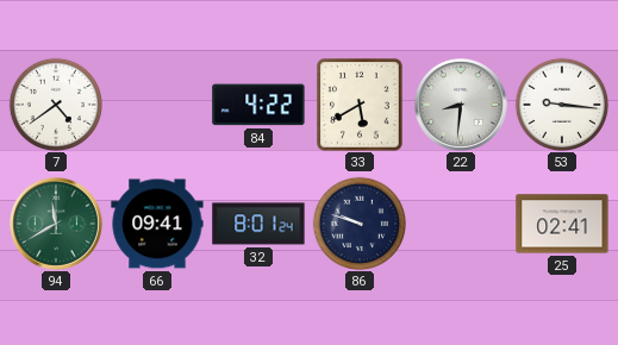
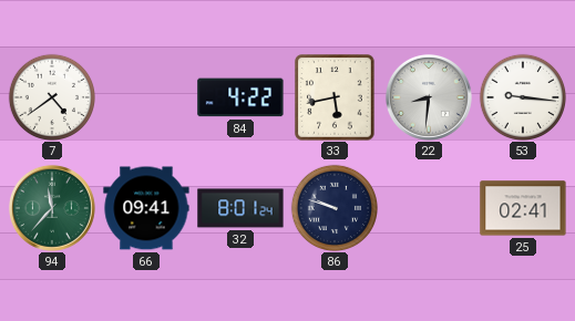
33: 5:40 -> 5:43 (335, 97)
94: 11:40 -> 11:37 (52, 208)
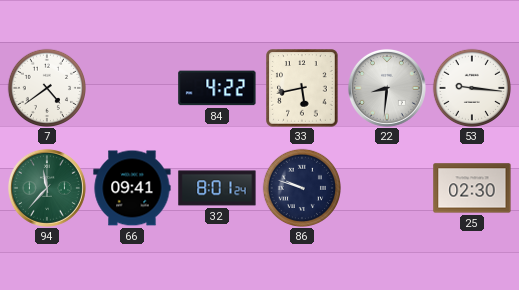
25: 02:41 -> 02:30 (472, 188)
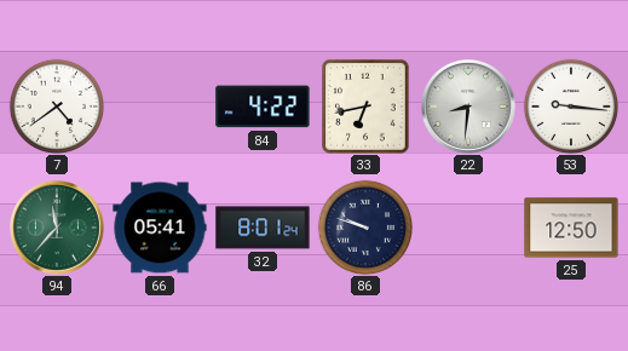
33: 5:43 -> 6:43 (365, 107)
66: 09:41 -> 05:41 (160, 228)
25: 02:30 -> 12:50 (571, 228)
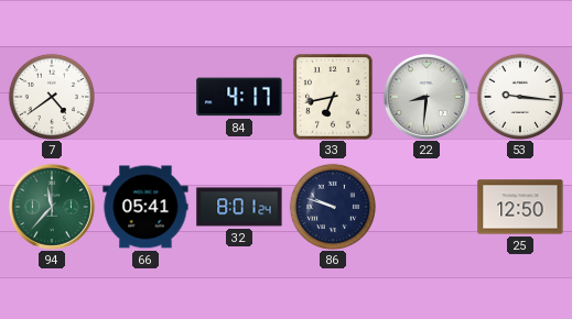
84: 4:22 -> 4:17 (239, 97)
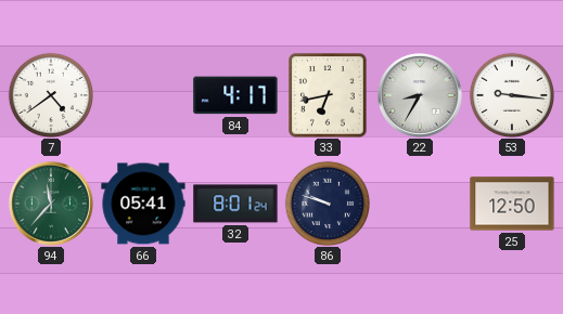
22: 8:31 -> 8:35 (420, 95)
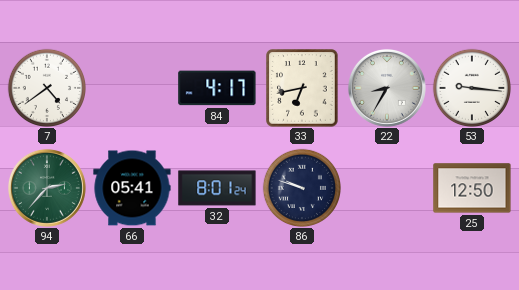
94: 11:37 -> 2:37 (47, 188)
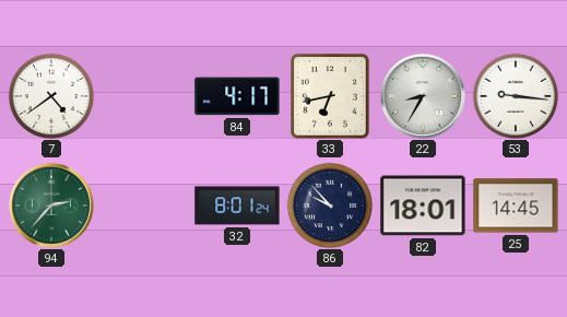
66: 05:41 -> none (132, 188)
86: 9:48 -> 9:53 (329, 204)
82: none -> 18:01 (423, 206)
25: 12:50 -> 14:45 (516, 206)
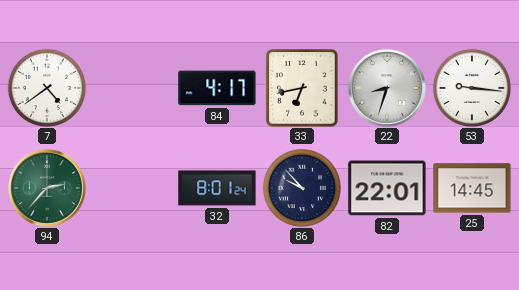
22: 8:35 -> 8:33 (387, 88)
82: 18:01 -> 22:01 (387, 188)
